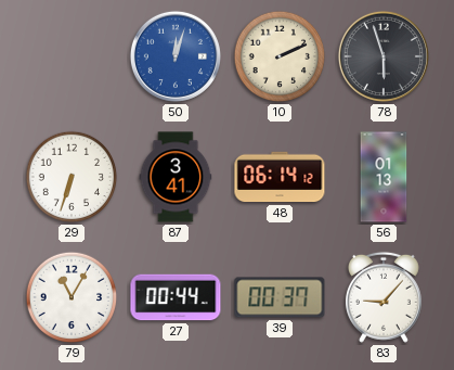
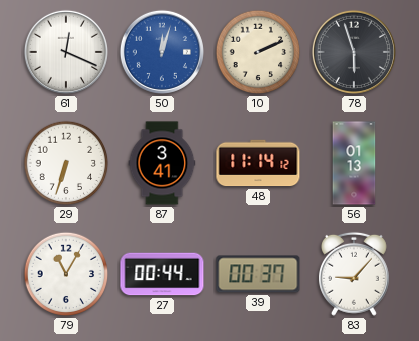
61: none -> 12:19 (66, 52)
48: 06:14 -> 11:14 (258, 163)
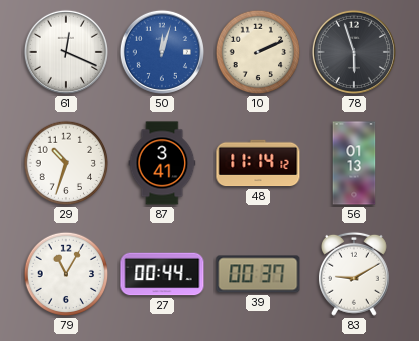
29: 6:33 -> 10:33 (66, 163)
83: 9:07 -> 9:10 (354, 274)
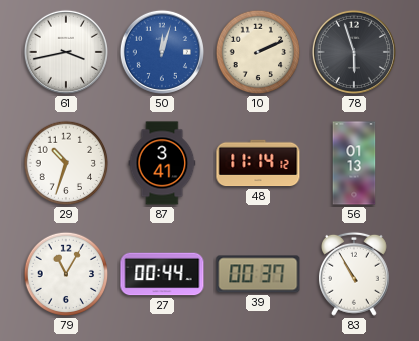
61: 12:19 -> 3:43 (66, 52)
83: 9:10 -> 10:55 (354, 274)
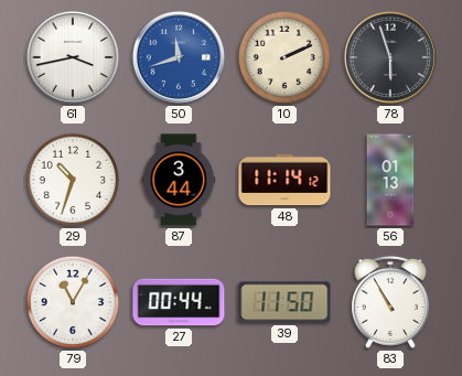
50: 12:03 -> 11:42 (179, 57)
87: 3:41 -> 3:44 (179, 180)
39: 00:37 -> 11:50 (284, 302)
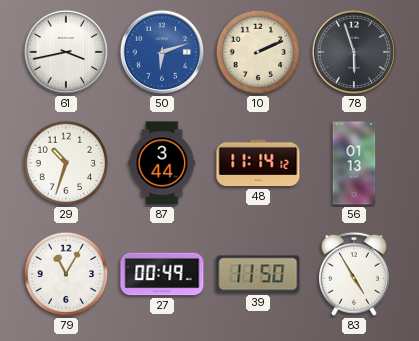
50: 11:42 -> 6:12 (162, 52)
27: 00:44 -> 00:49 (162, 274)
83: 10:55 -> 4:55 (354, 274)
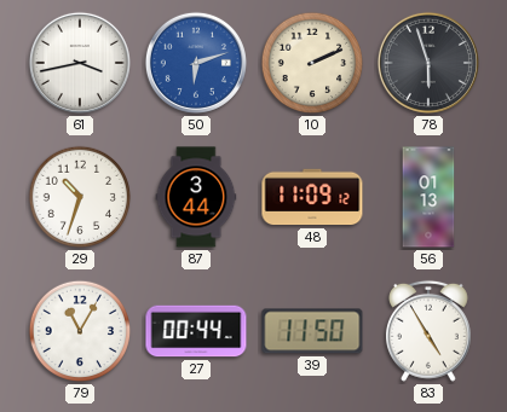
48: 11:14 -> 11:09 (312, 197)
27: 00:49 -> 00:44 (196, 331)
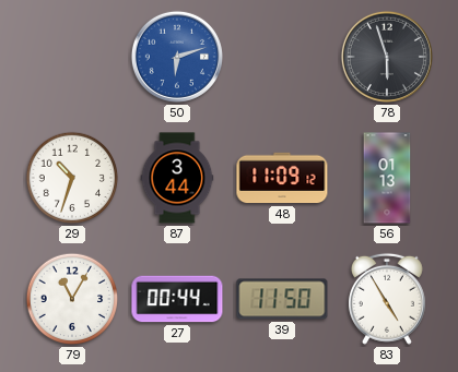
61: 3:43 -> none (80, 63)
10: 2:11 -> none (312, 63)
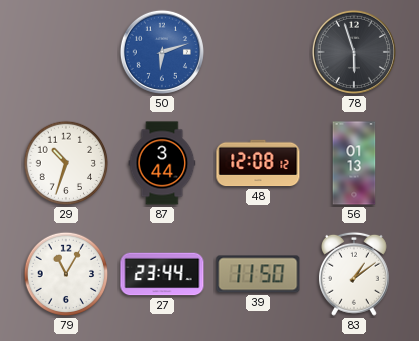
48: 11:09 -> 12:08 (258, 163)
27: 00:44 -> 23:44 (162, 274)
83: 4:55 -> 1:09 (354, 274)
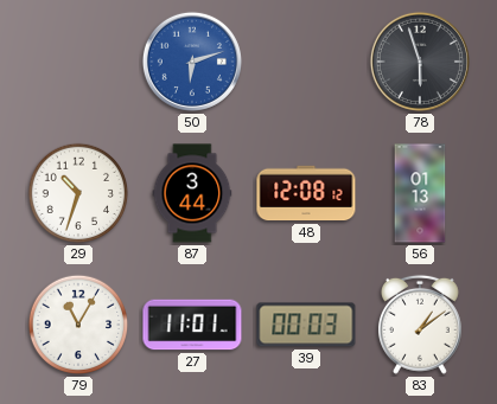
27: 23:44 -> 11:01 (192, 325)
39: 11:50 -> 00:03 (306, 325)
